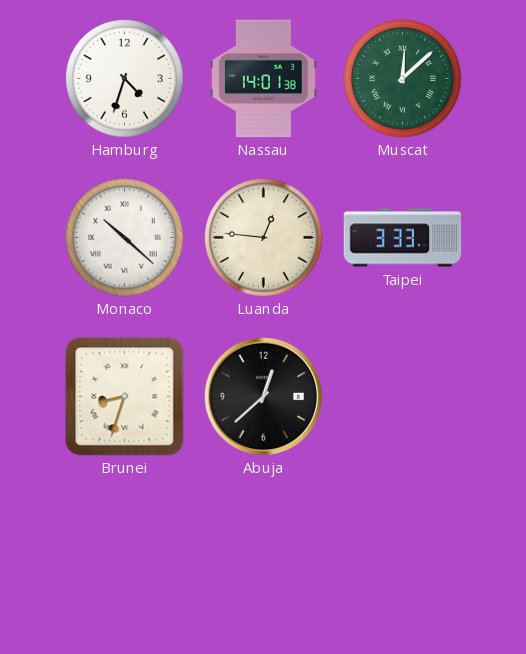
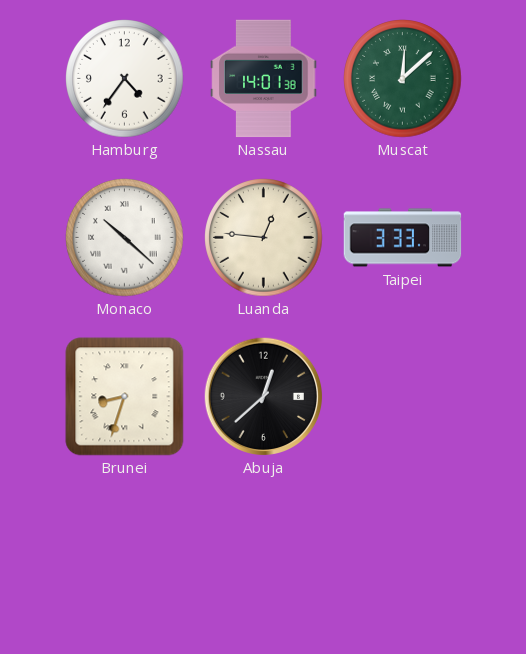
Hamburg: 4:33 -> 4:36 (125, 79)
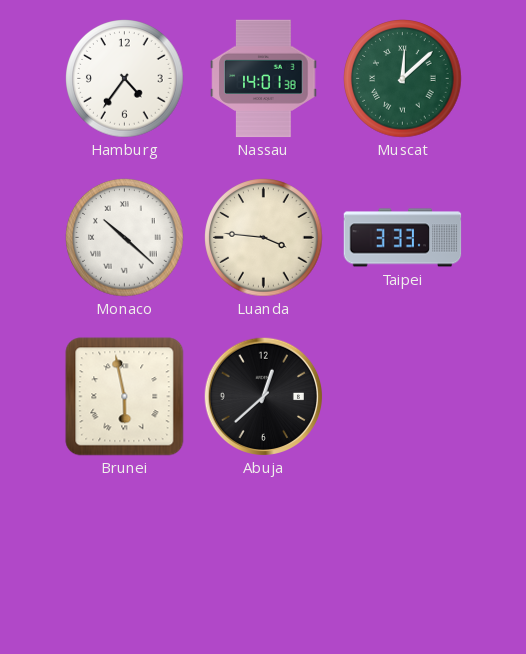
Luanda: 12:46 -> 3:46 (264, 238)
Brunei: 8:33 -> 5:58 (125, 397)
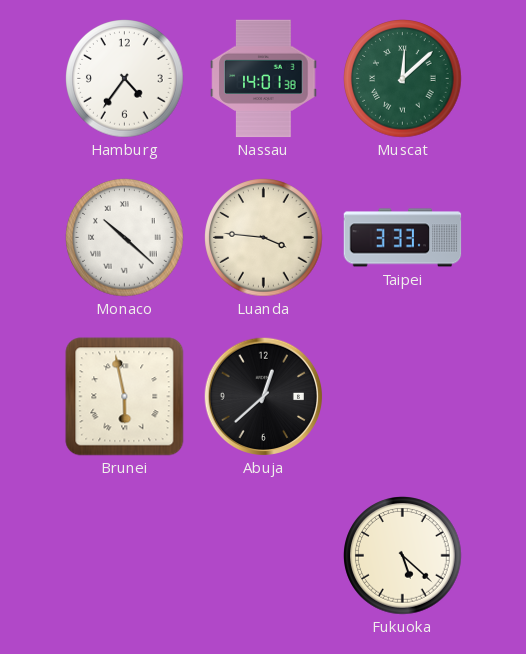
Fukuoka: none -> 5:22 (403, 556)
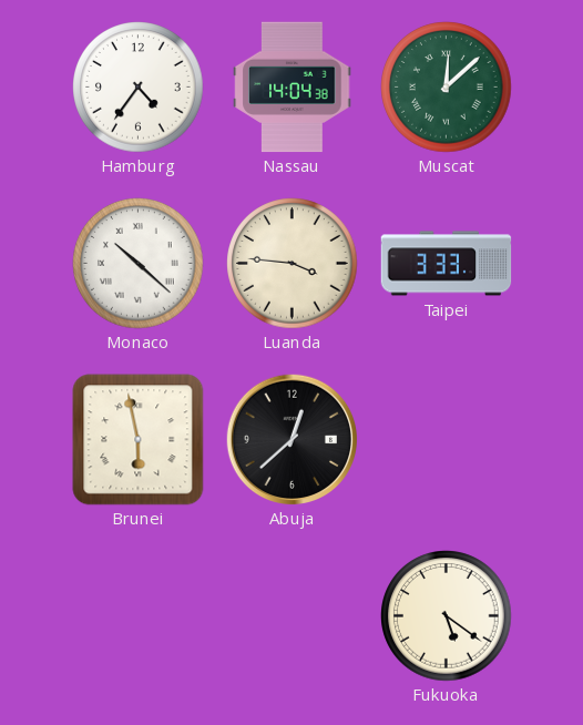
Nassau: 14:01 -> 14:04 (293, 88)
Fukuoka: 5:22 -> 5:21 (447, 616)
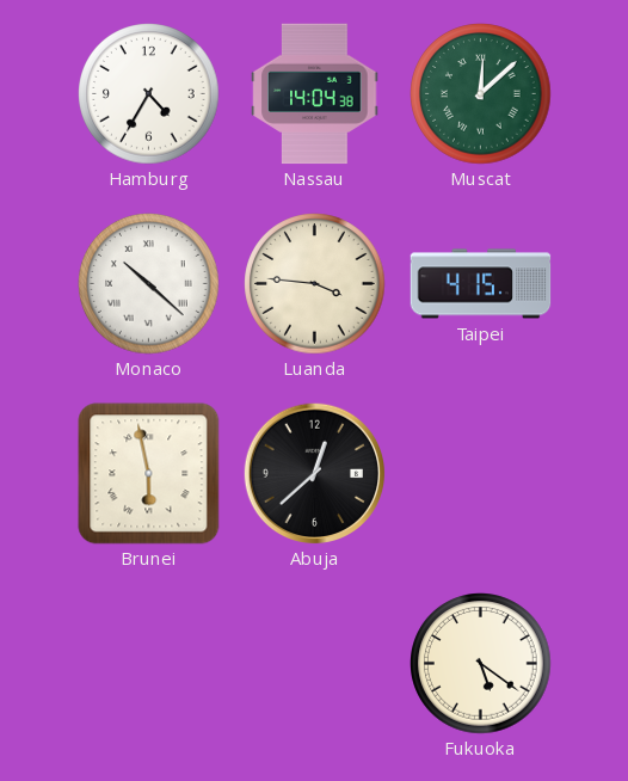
Hamburg: 4:36 -> 4:35 (149, 94)
Taipei: 3:33 -> 4:15 (481, 284)
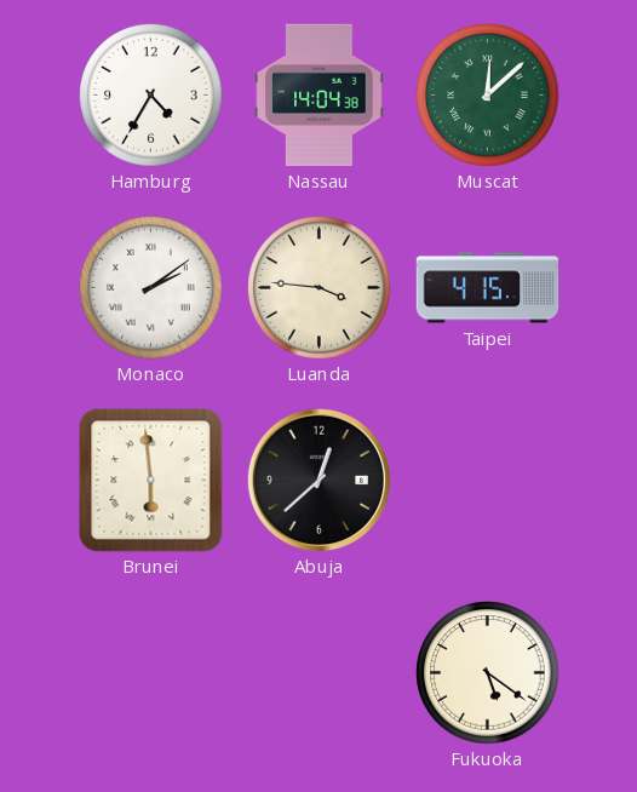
Monaco: 10:22 -> 2:09 (151, 288)
Brunei: 5:58 -> 5:59 (151, 481)
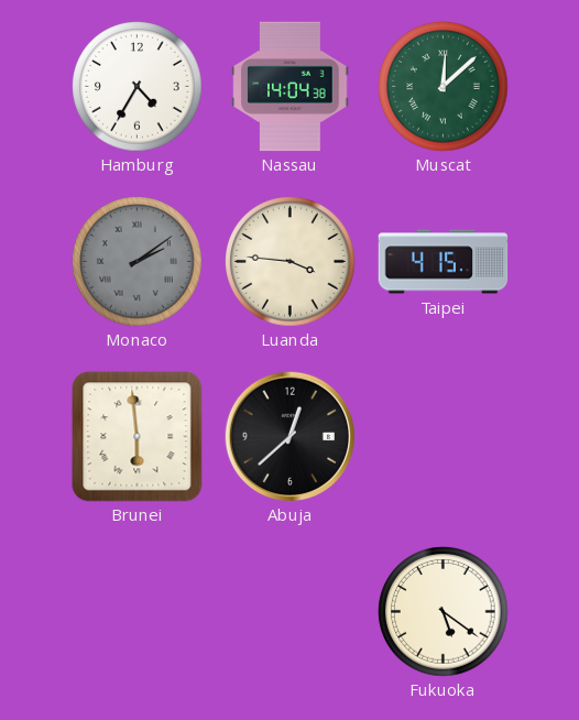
Monaco dial: white -> grey (138, 262)
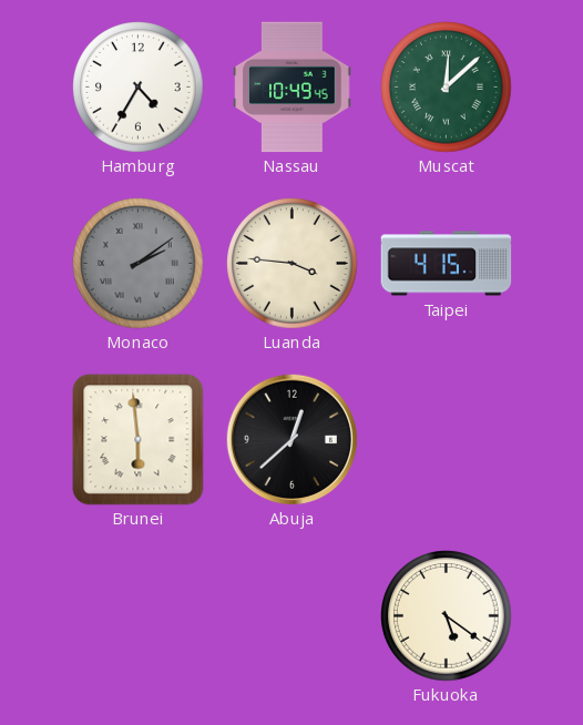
Nassau: 14:04 -> 10:49 (293, 88)
